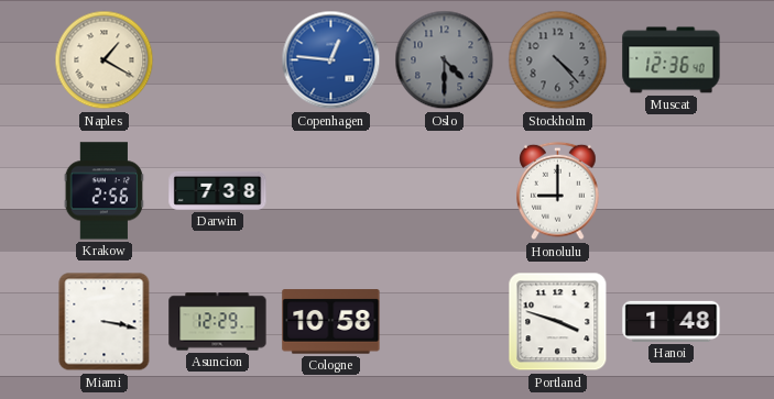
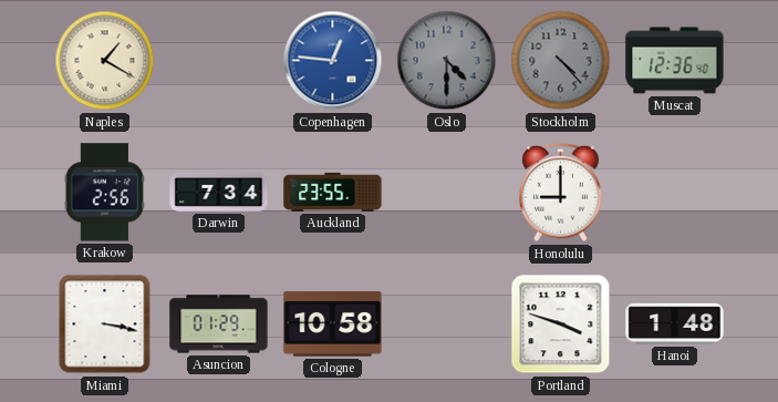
Darwin: 7:38 -> 7:34 (219, 192)
Auckland: none -> 23:55 (333, 192)
Asuncion: 12:29 -> 01:29 (219, 324)
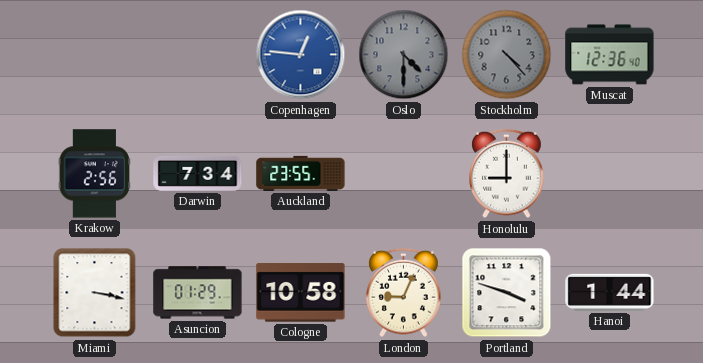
Naples: 1:20 -> none (105, 61)
London: none -> 9:04 (404, 293)
Hanoi: 1:48 -> 1:44 (610, 292)
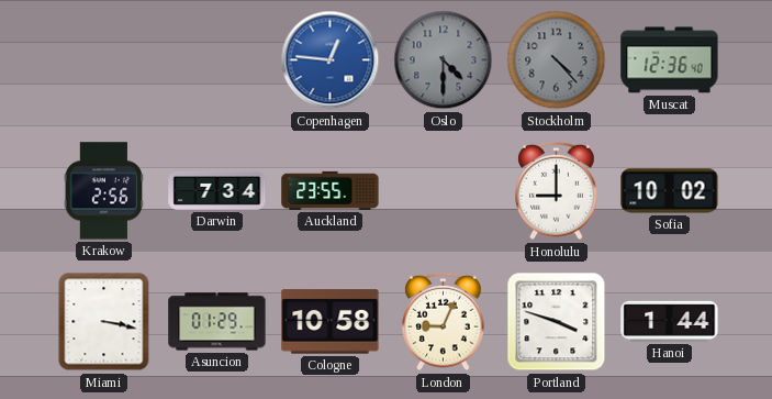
Sofia: none -> 10:02 (670, 191)
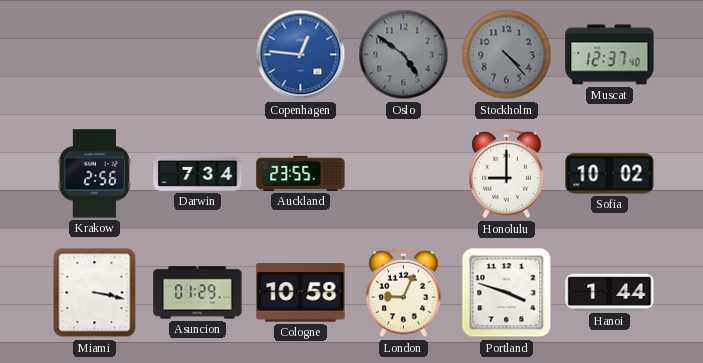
Oslo: 4:30 -> 4:51 (404, 55)
Muscat: 12:36 -> 12:37 (610, 55)
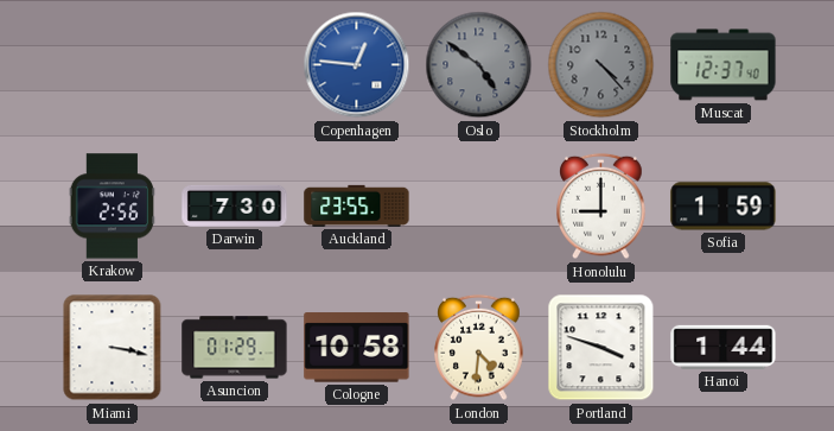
Darwin: 7:34 -> 7:30 (235, 205)
Sofia: 10:02 -> 1:59 (724, 207)
London: 9:04 -> 4:31 (479, 348)
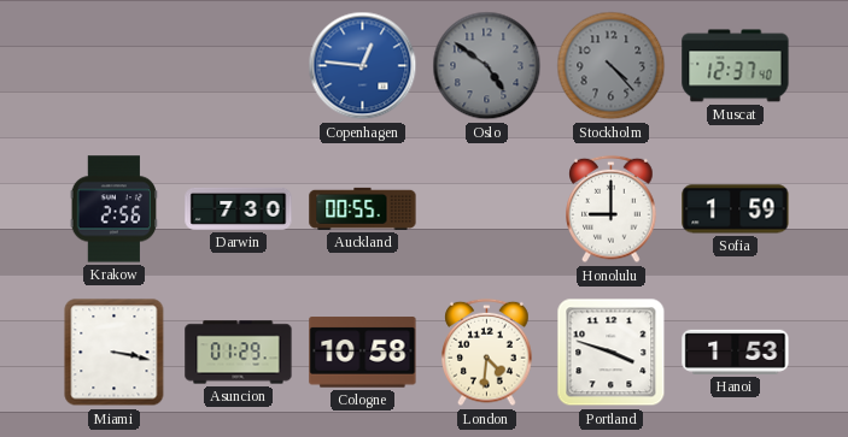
Auckland: 23:55 -> 00:55 (363, 208)
Hanoi: 1:44 -> 1:53 (736, 352)
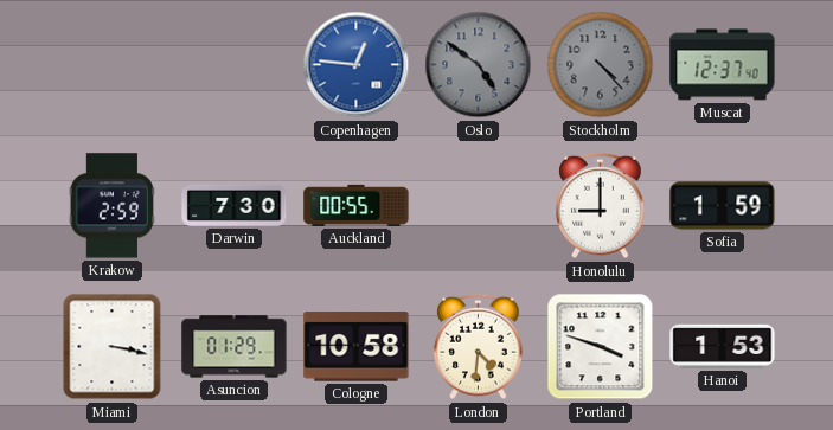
Krakow: 2:56 -> 2:59 (113, 206)
